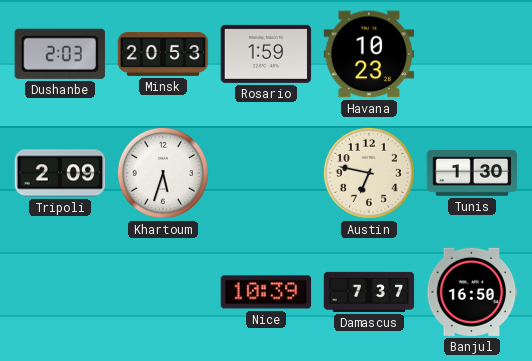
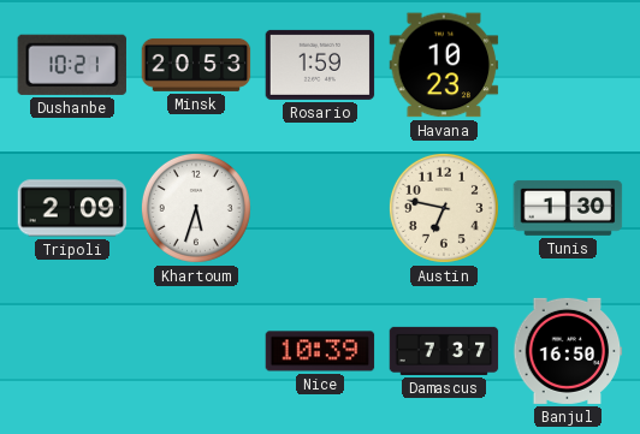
Dushanbe: 2:03 -> 10:21 (72, 65)
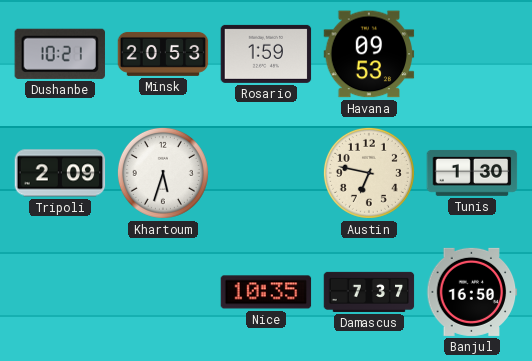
Havana: 10:23 -> 09:53 (369, 54)
Nice: 10:39 -> 10:35 (266, 292)
